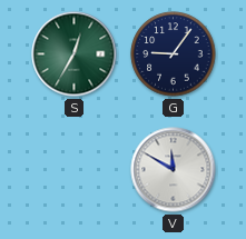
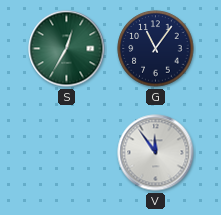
G: 9:06 -> 11:06 (156, 49)
V: 11:50 -> 11:54 (156, 153)
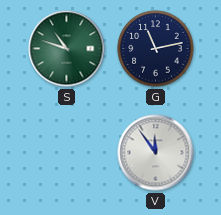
S: 12:35 -> 10:48 (67, 49)
G: 11:06 -> 11:13 (156, 49)
